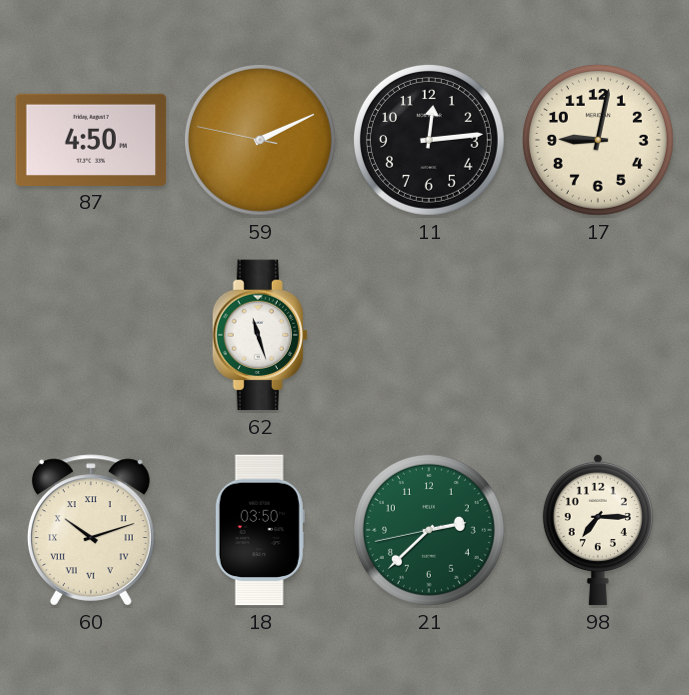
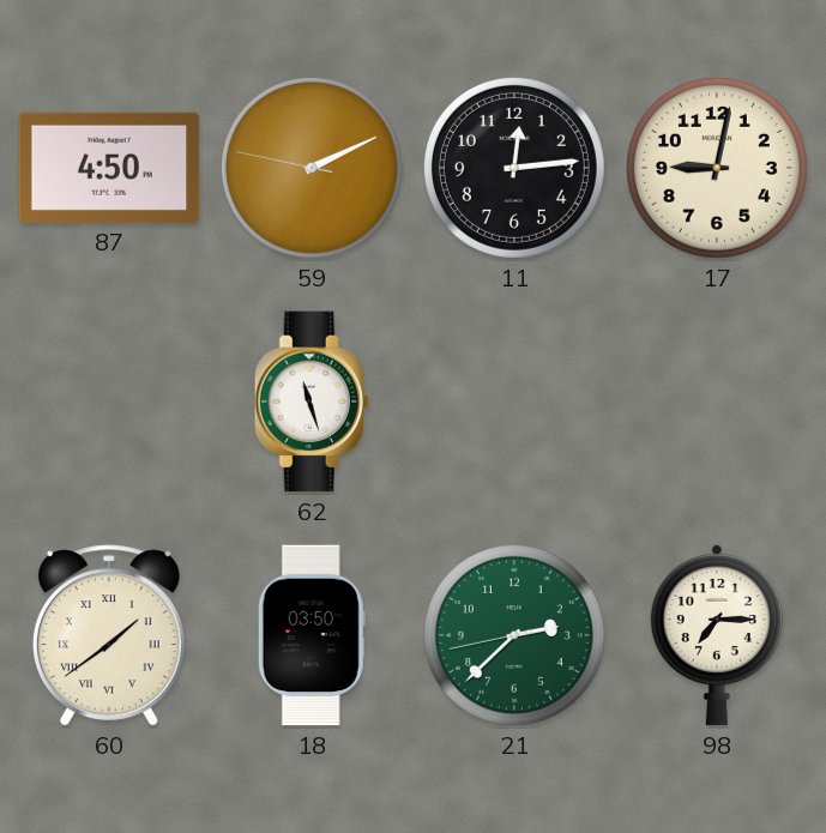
60: 10:12 -> 1:39 (109, 635)
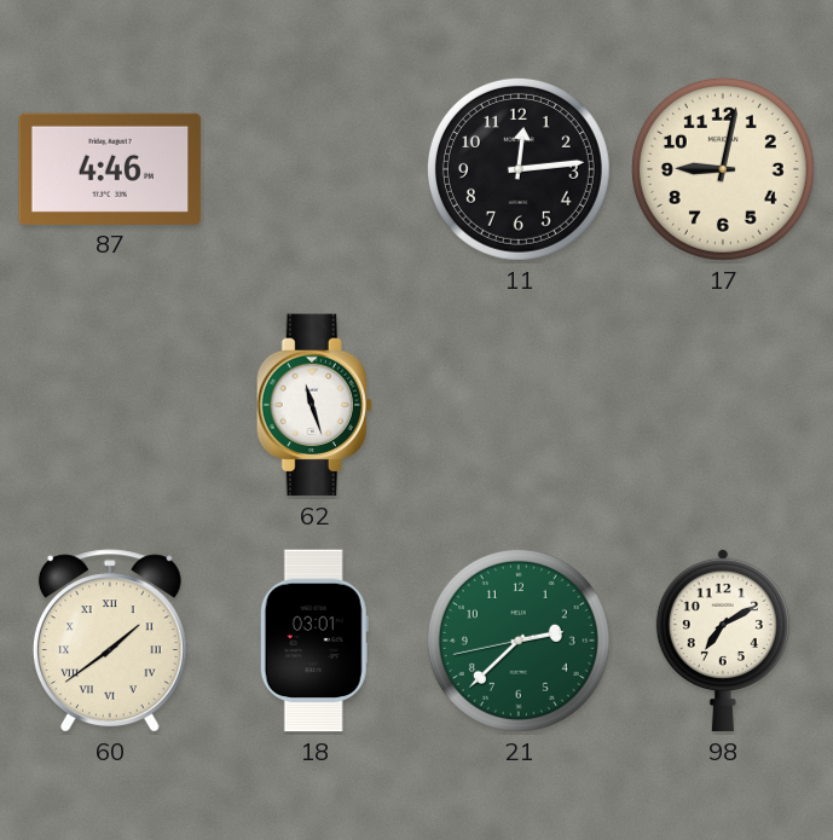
87: 4:50 -> 4:46 (110, 169)
59: 2:10 -> none (312, 168)
18: 03:50 -> 03:01 (314, 641)
98: 7:15 -> 7:10 (723, 641)
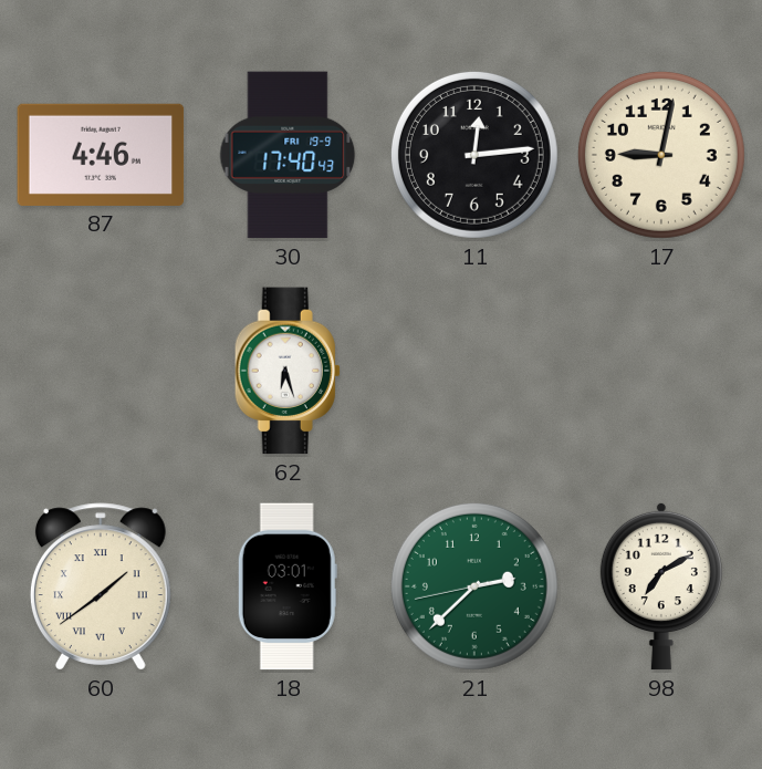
30: none -> 17:40 (288, 155)
62: 11:27 -> 6:27 (288, 371)
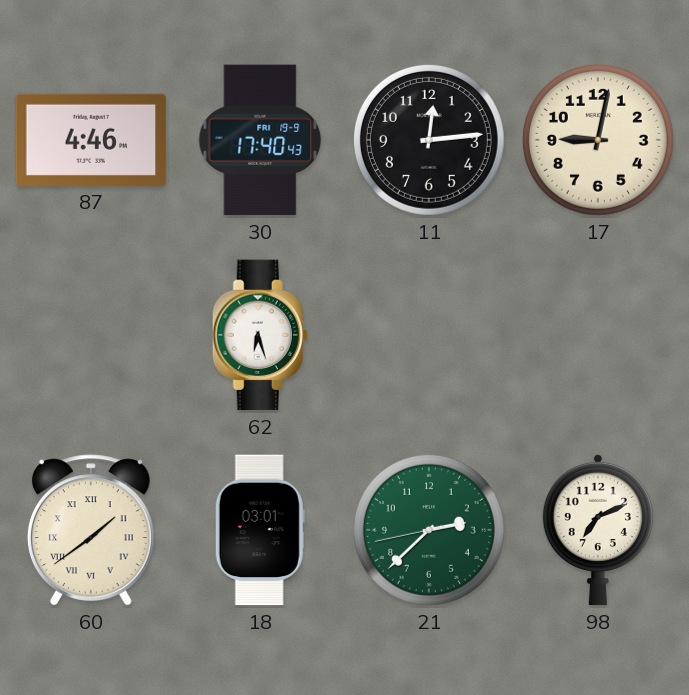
98: 7:10 -> 7:11 (598, 530)
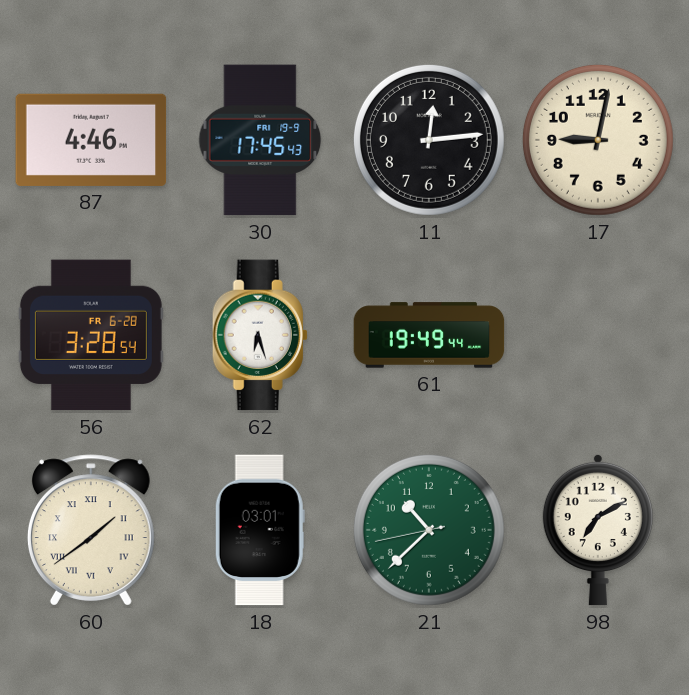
30: 17:40 -> 17:45 (260, 140)
56: none -> 3:28 (91, 335)
61: none -> 19:49 (429, 335)
21: 2:37 -> 10:37 (429, 530)
98: 7:11 -> 7:10 (598, 530)
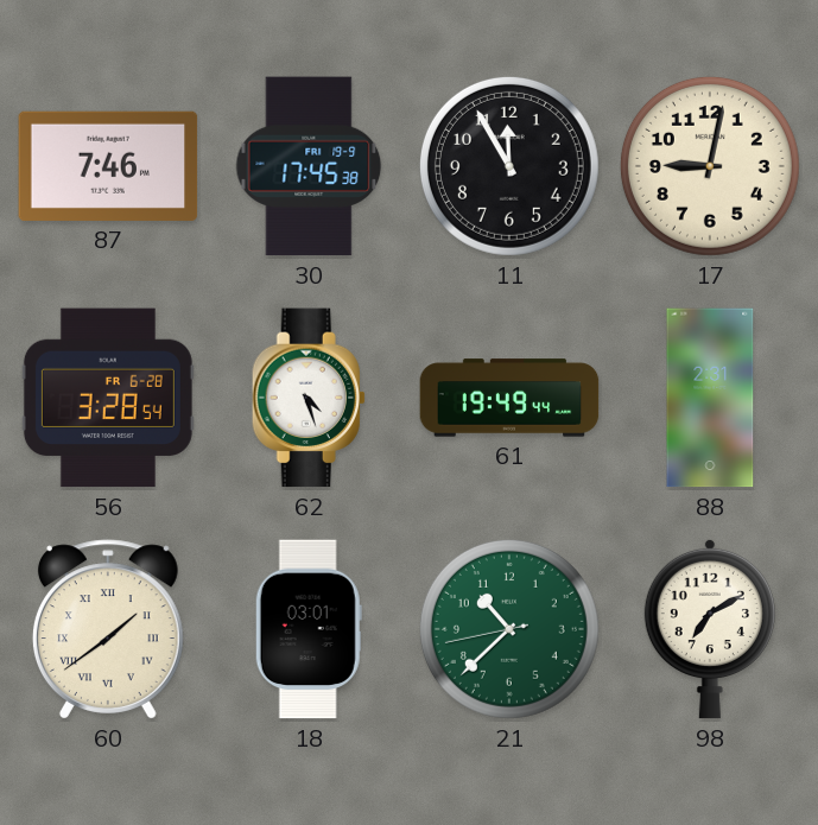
87: 4:46 -> 7:46 (108, 166)
30: 17:45:43 -> 17:45:38 (309, 166)
11: 12:14 -> 11:55 (509, 166)
62: 6:27 -> 4:27 (309, 398)
88: none -> 2:31 (710, 398)
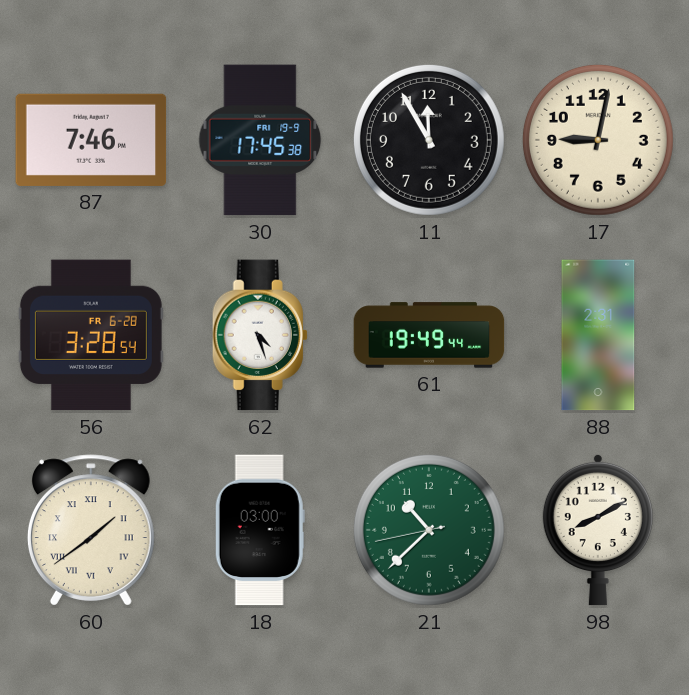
18: 03:01 -> 03:00 (260, 530)
98: 7:10 -> 8:10 (598, 530)
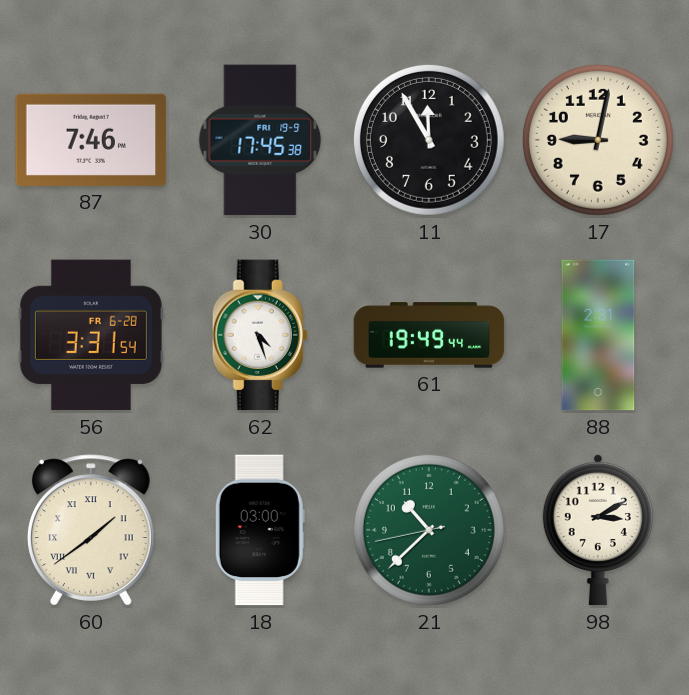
56: 3:28 -> 3:31 (91, 335)
98: 8:10 -> 3:10 (598, 530)
